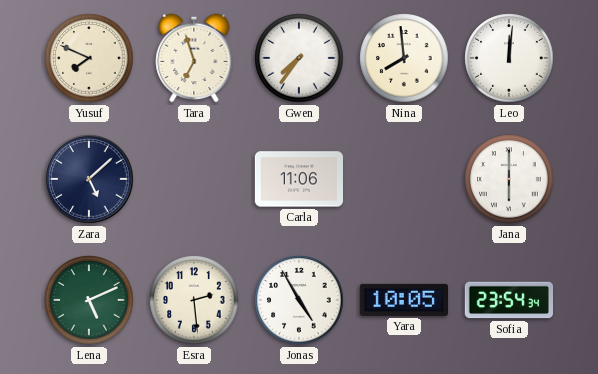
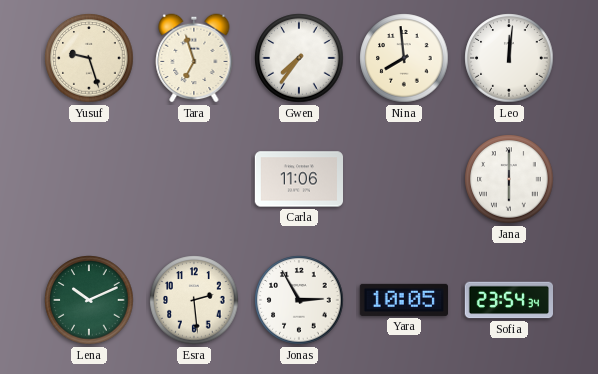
Yusuf: 7:49 -> 9:27 (89, 58)
Zara: 5:08 -> none (89, 179)
Lena: 5:11 -> 10:11 (89, 300)
Jonas: 4:55 -> 2:55 (299, 300)
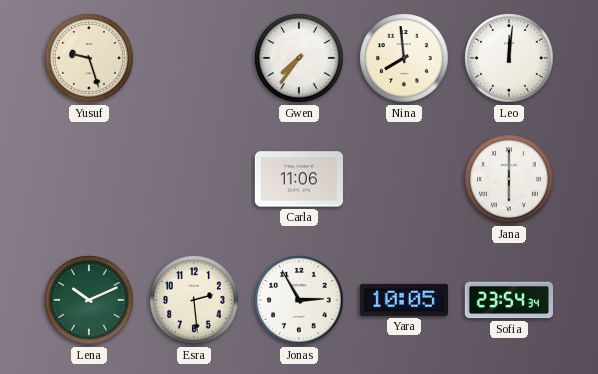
Tara: 6:57 -> none (194, 58)
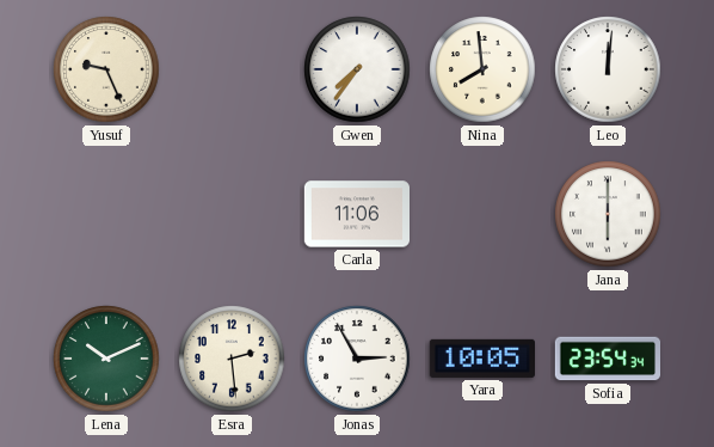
Yusuf: 9:27 -> 9:26 (106, 69)
